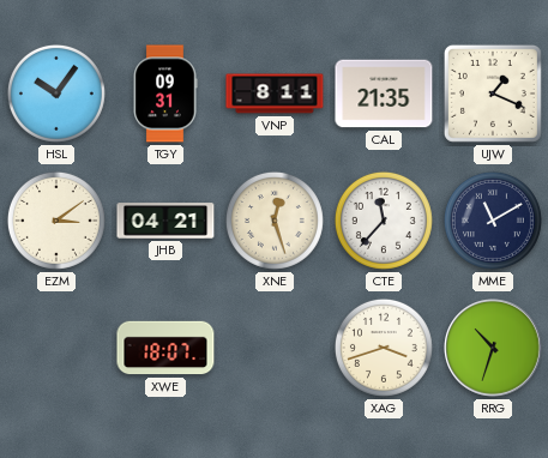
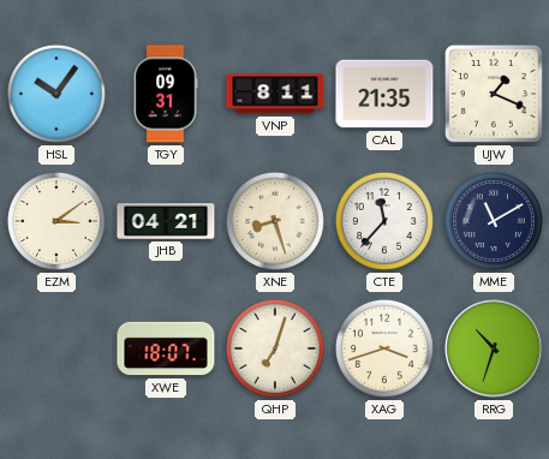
XNE: 12:27 -> 8:27 (275, 221)
QHP: none -> 7:03 (275, 348)
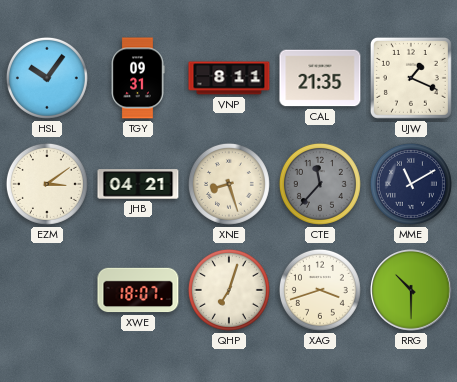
CTE dial: white -> grey (320, 184)
RRG: 10:33 -> 10:30 (411, 290)
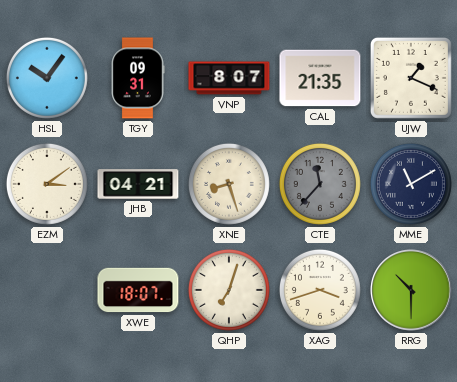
VNP: 8:11 -> 8:07 (229, 78)
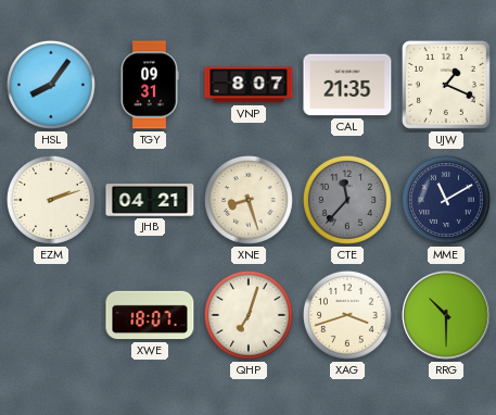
HSL: 10:06 -> 8:06 (51, 85)
EZM: 3:09 -> 2:12 (51, 200)
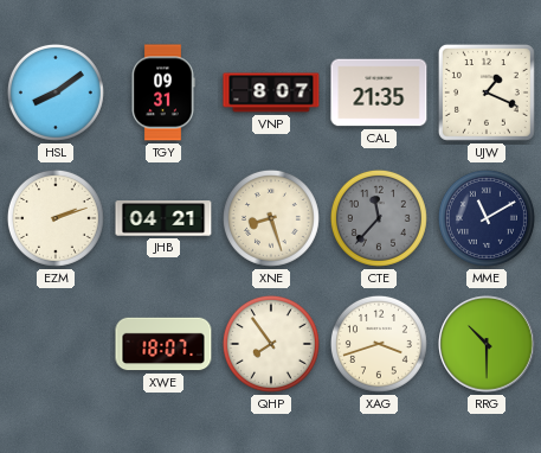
HSL: 8:06 -> 8:09 (56, 92)
QHP: 7:03 -> 7:54 (271, 344)
